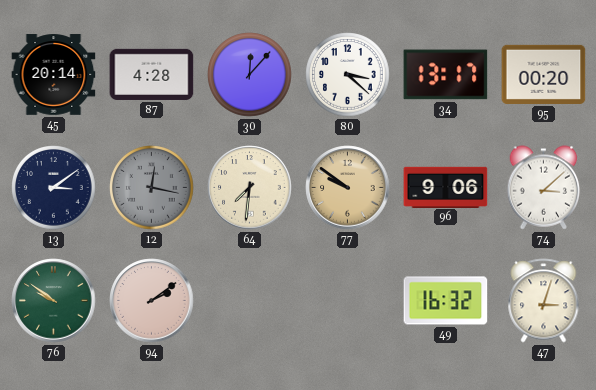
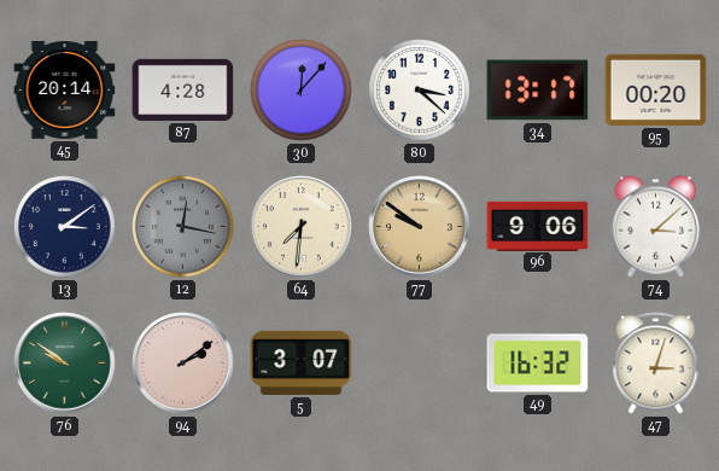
5: none -> 3:07 (302, 362)
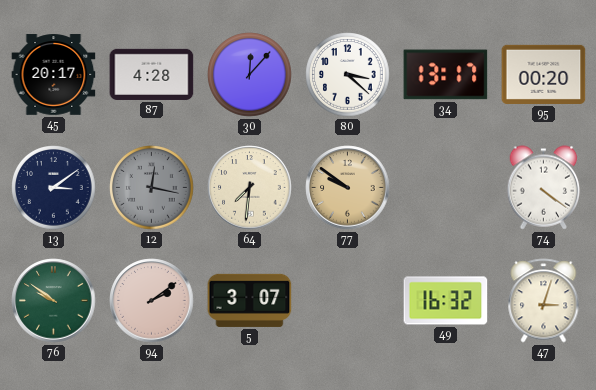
45: 20:14 -> 20:17 (54, 75)
96: 9:06 -> none (538, 226)
74: 3:08 -> 4:21 (544, 188)
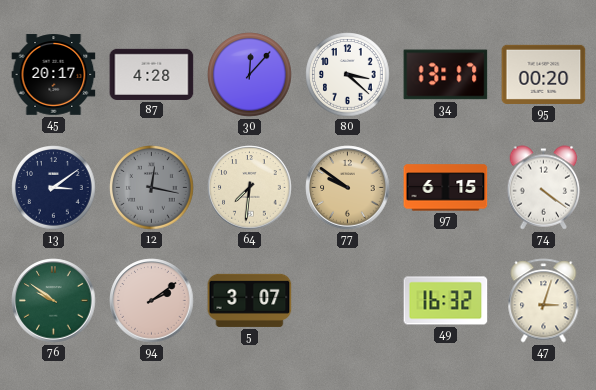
97: none -> 6:15 (446, 188)
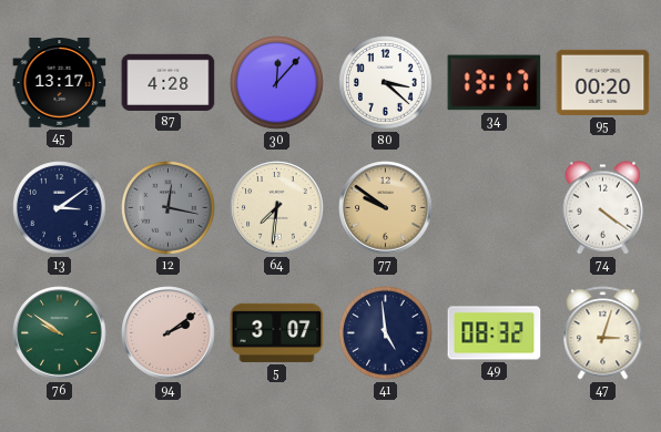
45: 20:17 -> 13:17 (60, 83)
97: 6:15 -> none (446, 188)
41: none -> 4:59 (386, 333)
49: 16:32 -> 08:32 (495, 333)
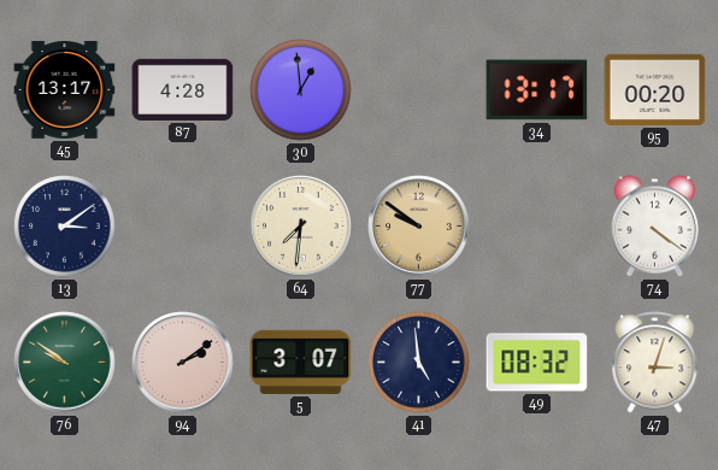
30: 12:07 -> 12:59 (301, 90)
80: 3:22 -> none (386, 83)
12: 12:17 -> none (169, 208)
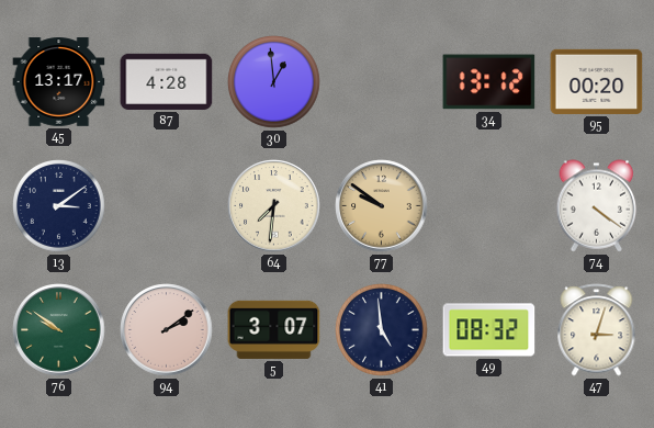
34: 13:17 -> 13:12 (489, 82)
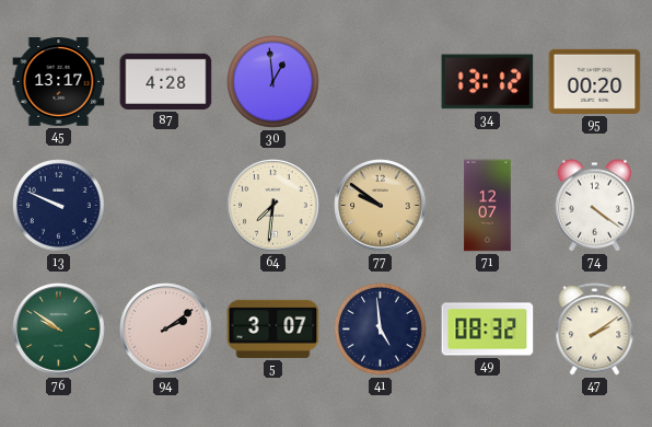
13: 3:09 -> 9:49 (59, 206)
71: none -> 12:07 (488, 206)
47: 3:03 -> 2:09 (595, 330)
